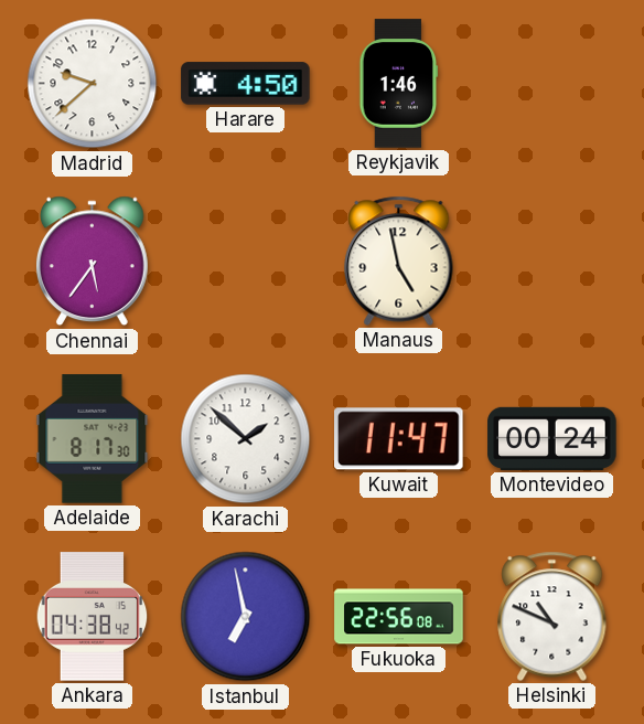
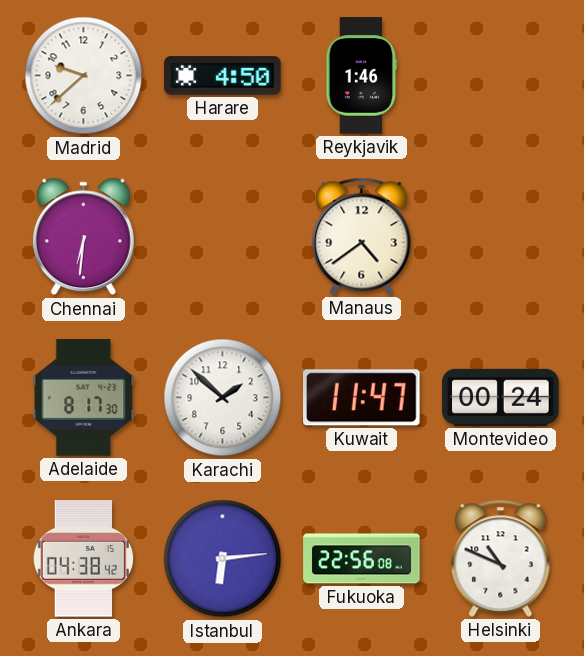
Chennai: 5:36 -> 6:31 (83, 237)
Manaus: 4:58 -> 4:39 (362, 236)
Istanbul: 6:58 -> 6:14 (223, 559)
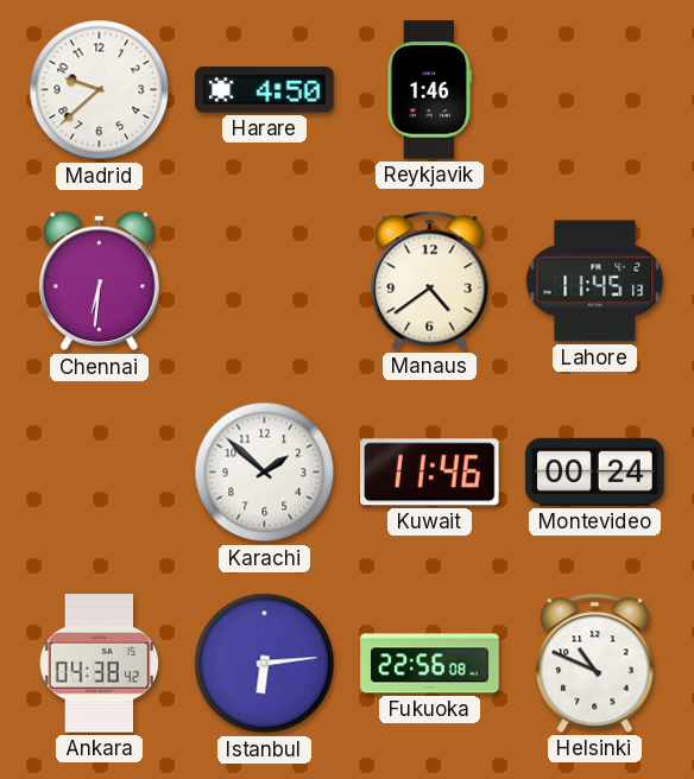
Lahore: none -> 11:45 (595, 281)
Adelaide: 8:17 -> none (84, 398)
Kuwait: 11:47 -> 11:46 (430, 473)
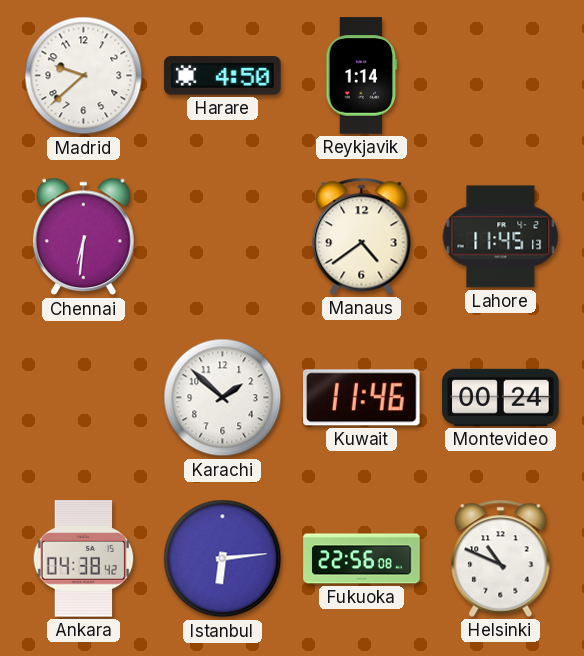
Reykjavik: 1:46 -> 1:14 (362, 76)
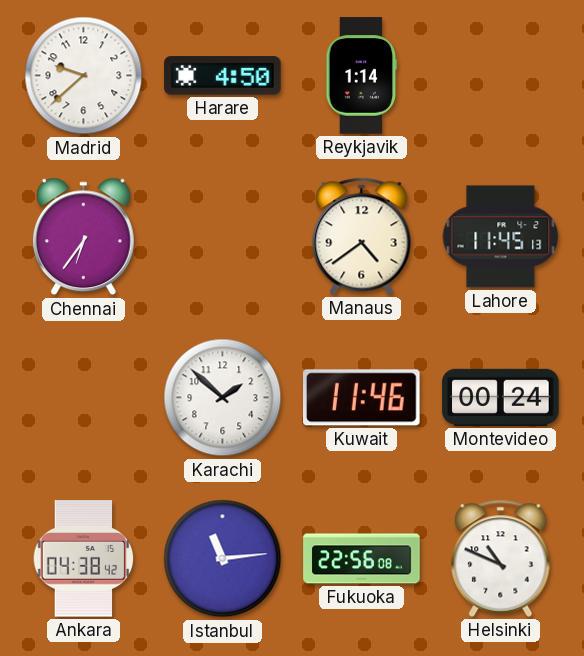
Chennai: 6:31 -> 6:36 (83, 237)
Istanbul: 6:14 -> 11:14 (223, 559)
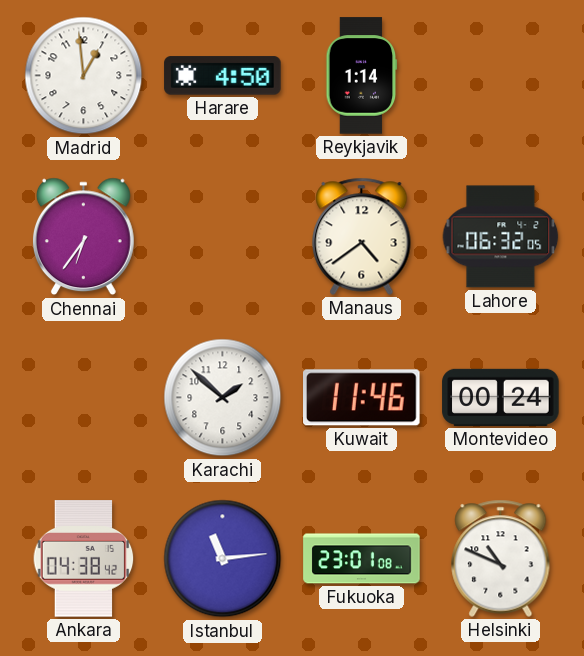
Madrid: 9:38 -> 12:59 (84, 76)
Lahore: 11:45 -> 06:32 (501, 237)
Fukuoka: 22:56 -> 23:01 (362, 559)
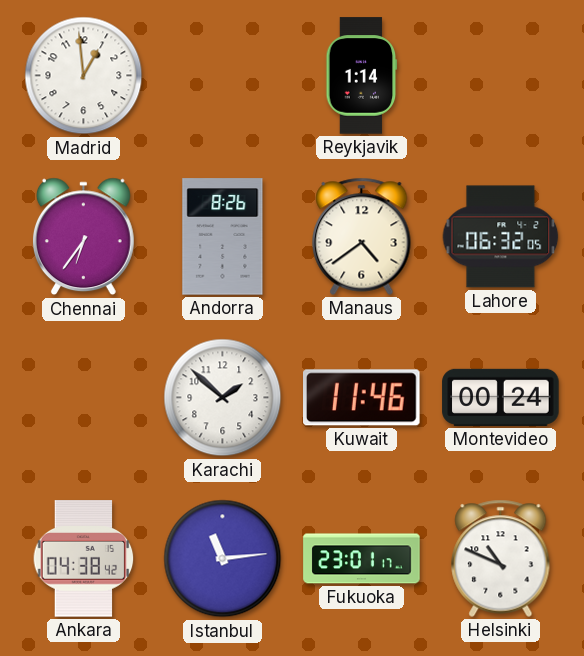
Harare: 4:50 -> none (223, 76)
Andorra: none -> 8:26 (223, 237)
Fukuoka: 23:01:08 -> 23:01:17 (362, 559)
